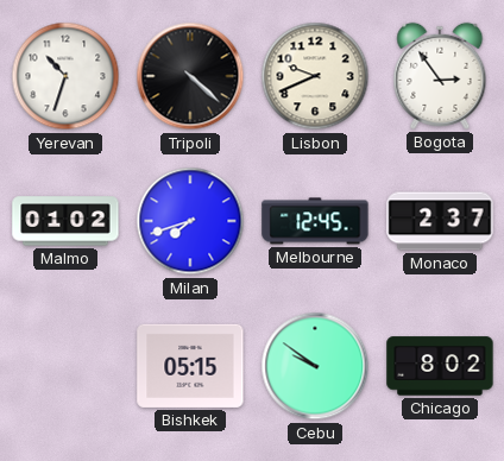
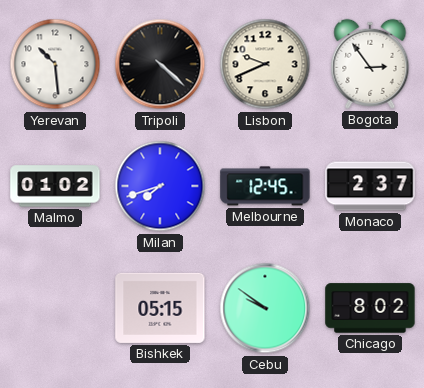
Yerevan: 10:33 -> 10:29 (55, 64)
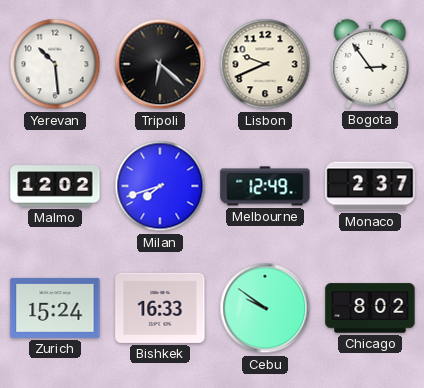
Tripoli: 4:22 -> 6:22 (160, 64)
Malmo: 01:02 -> 12:02 (55, 186)
Melbourne: 12:45 -> 12:49 (265, 186)
Zurich: none -> 15:24 (55, 308)
Bishkek: 05:15 -> 16:33 (160, 308)
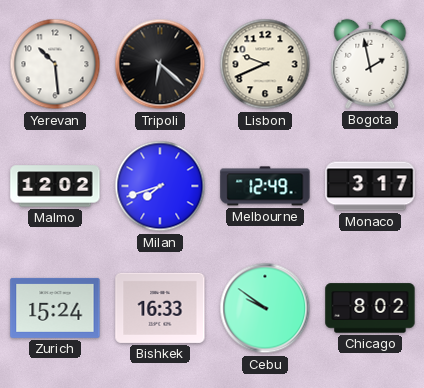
Bogota: 2:54 -> 1:58 (370, 64)
Monaco: 2:37 -> 3:17 (370, 186)
